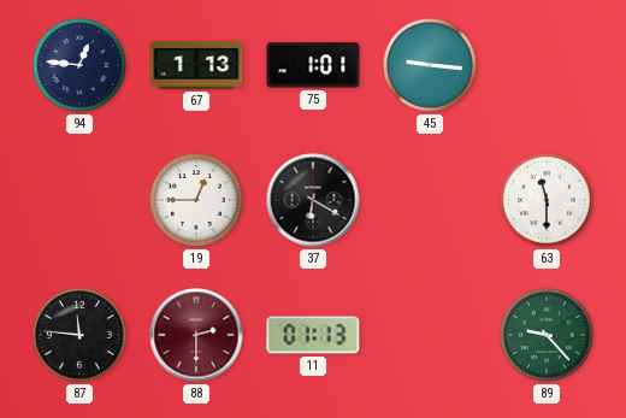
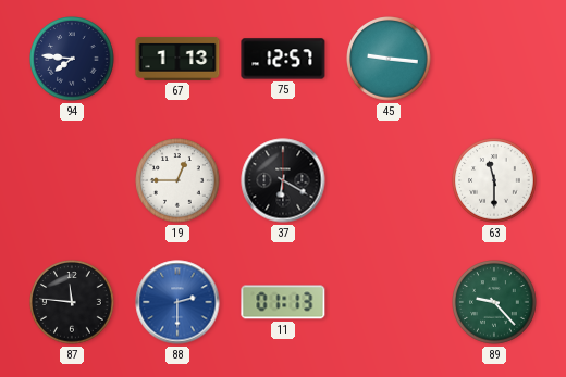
94: 12:46 -> 7:46 (72, 59)
75: 1:01 -> 12:57 (283, 59)
88 dial: burgundy -> blue (177, 302)
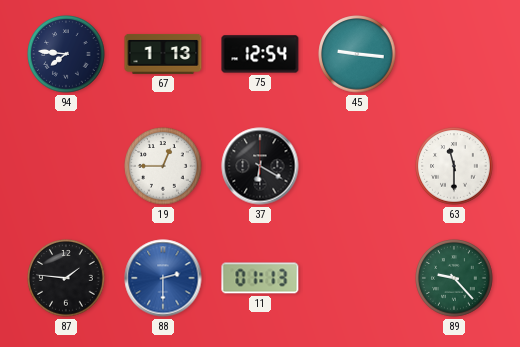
75: 12:57 -> 12:54 (260, 54)
87: 11:46 -> 1:46 (66, 278)
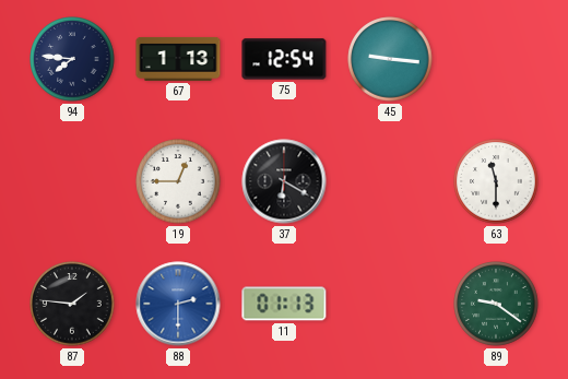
89: 9:23 -> 9:21 (496, 304)
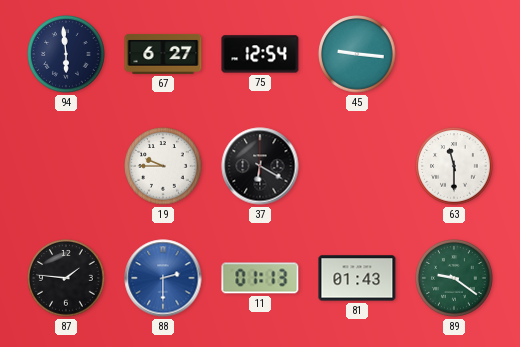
94: 7:46 -> 5:59 (66, 54)
67: 1:13 -> 6:27 (163, 54)
19: 12:45 -> 9:45 (163, 166)
81: none -> 01:43 (357, 278)
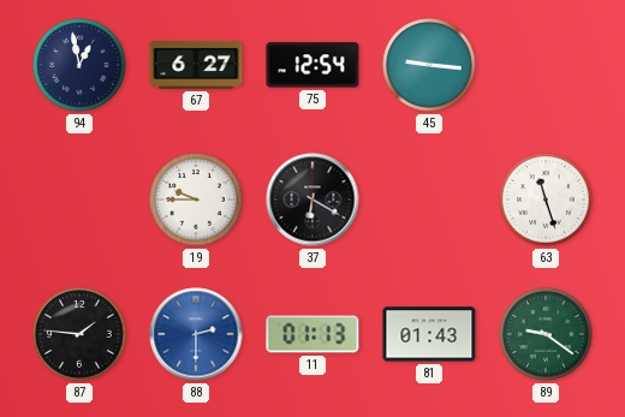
94: 5:59 -> 12:58 (79, 65)
63: 11:30 -> 11:27 (546, 199)
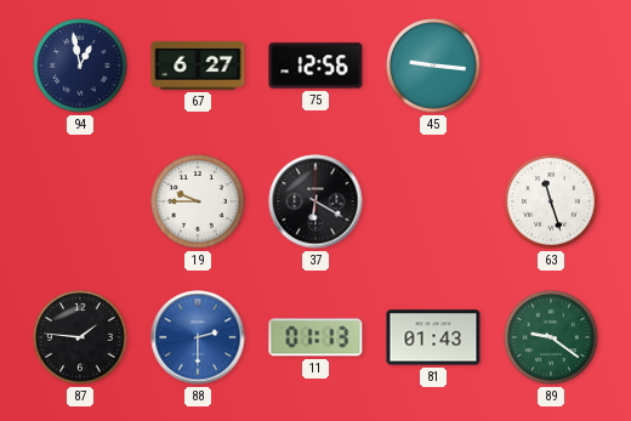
75: 12:54 -> 12:56 (315, 66)
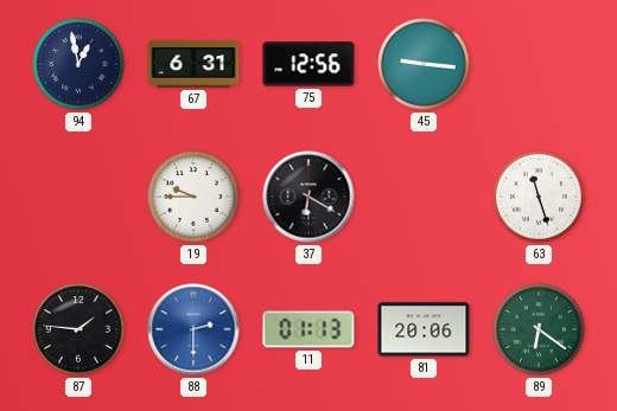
67: 6:27 -> 6:31 (193, 64)
81: 01:43 -> 20:06 (424, 329)
89: 9:21 -> 6:21 (539, 329)
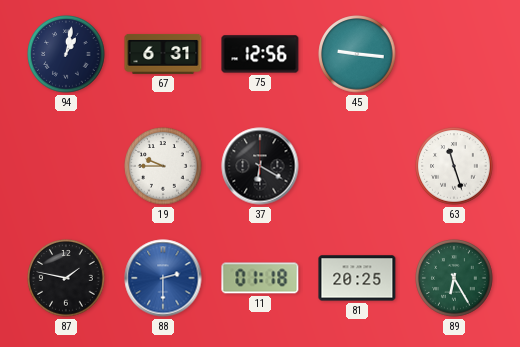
94: 12:58 -> 1:02 (66, 54)
87: 1:46 -> 1:47 (66, 278)
11: 01:13 -> 01:18 (260, 278)
81: 20:06 -> 20:25 (357, 278)
89: 6:21 -> 6:25 (454, 278)
